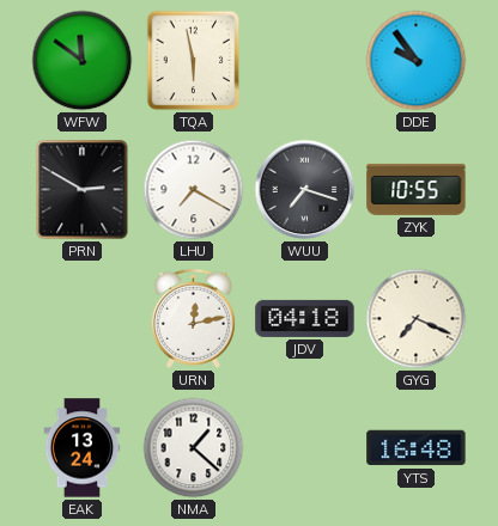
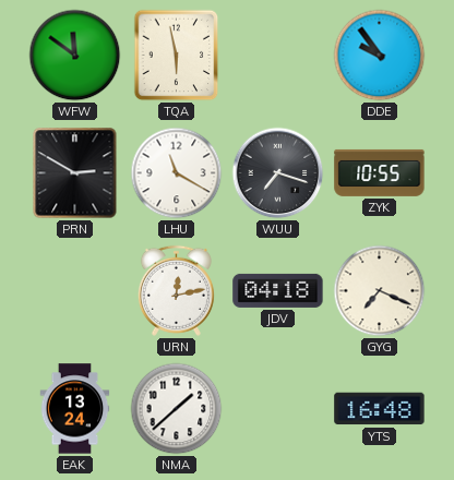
LHU: 7:20 -> 11:20 (177, 173)
NMA: 1:22 -> 1:38 (177, 409)
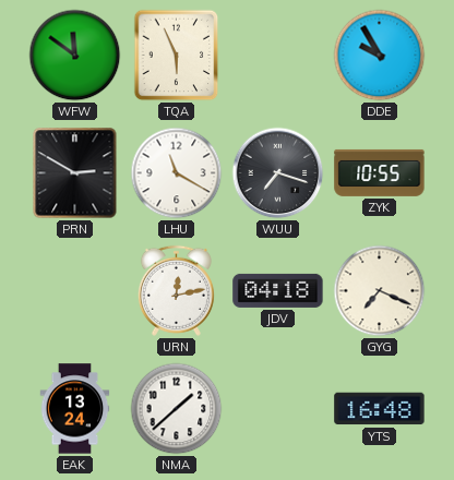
TQA: 5:58 -> 5:56 (177, 56)
DDE: 9:54 -> 9:55 (380, 56)
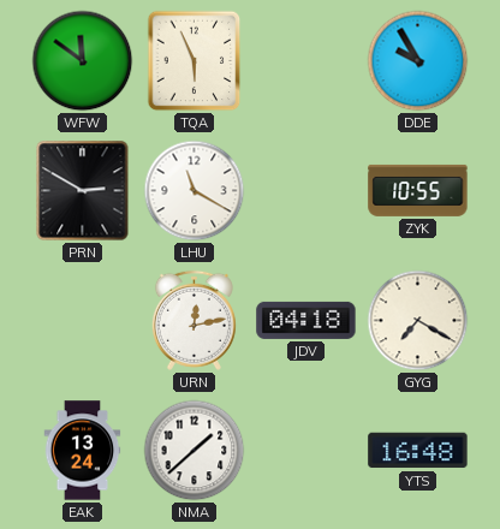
WUU: 7:18 -> none (278, 173)
GYG: 7:19 -> 7:20 (418, 321)
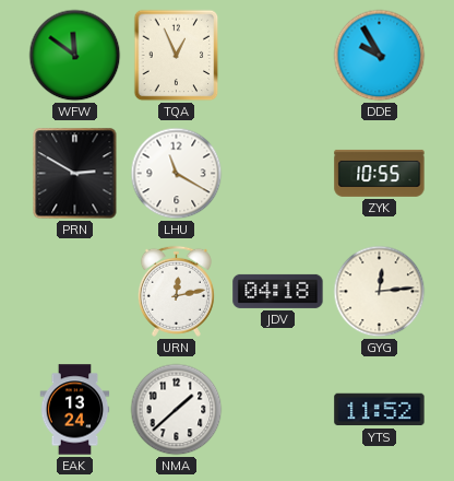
TQA: 5:56 -> 12:56 (177, 56)
GYG: 7:20 -> 12:14 (380, 292)
YTS: 16:48 -> 11:52 (380, 410)
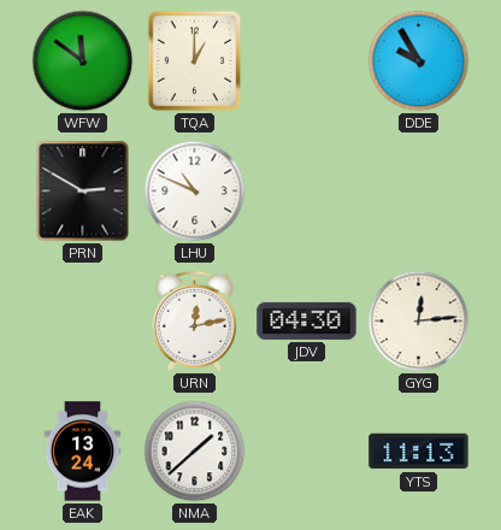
TQA: 12:56 -> 1:00 (195, 61)
LHU: 11:20 -> 10:49 (195, 192)
ZYK: 10:55 -> none (380, 173)
JDV: 04:18 -> 04:30 (307, 320)
YTS: 11:52 -> 11:13 (419, 452)
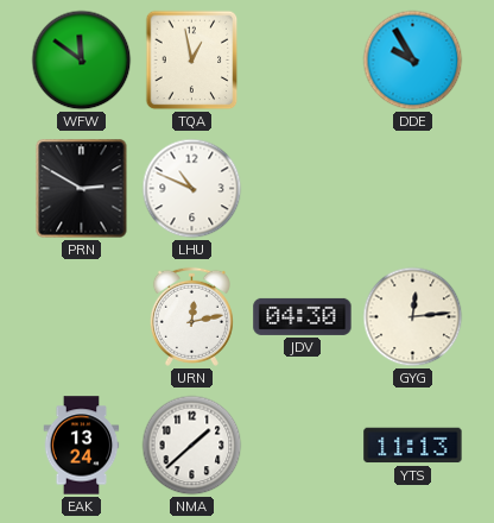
TQA: 1:00 -> 12:58 (192, 61)
